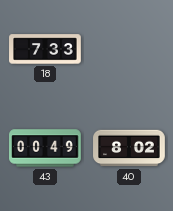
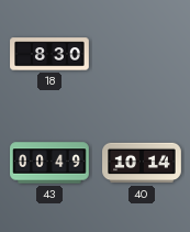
18: 7:33 -> 8:30 (49, 54)
40: 8:02 -> 10:14 (142, 163)
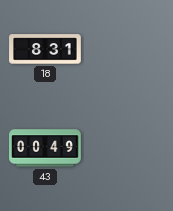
18: 8:30 -> 8:31 (45, 49)
40: 10:14 -> none (142, 163)
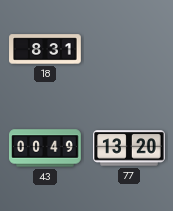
77: none -> 13:20 (130, 148)
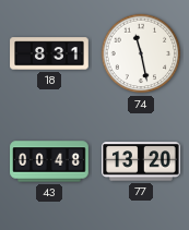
74: none -> 11:28 (141, 53)
43: 00:49 -> 00:48 (49, 161)
